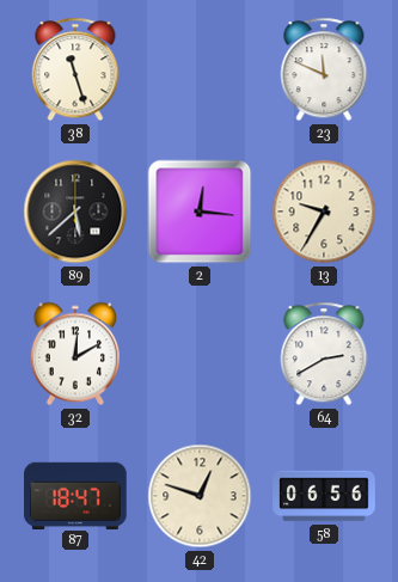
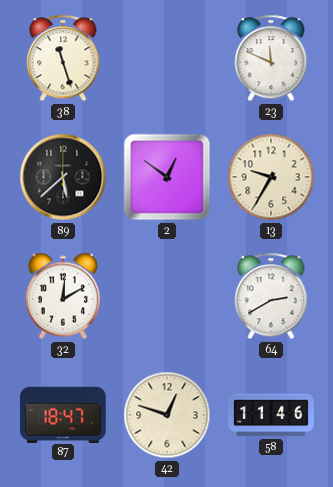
2: 12:16 -> 12:51 (167, 177)
58: 06:56 -> 11:46 (271, 415)
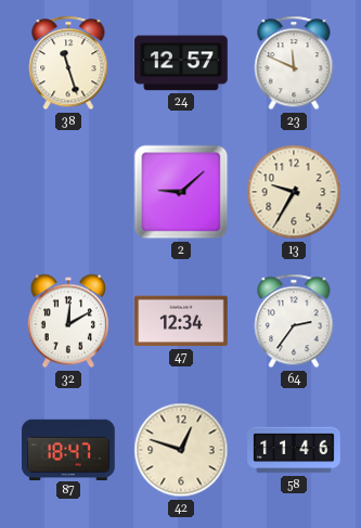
24: none -> 12:57 (181, 63)
89: 5:38 -> none (63, 177)
2: 12:51 -> 9:08 (181, 192)
47: none -> 12:34 (181, 321)
64: 2:40 -> 2:36 (294, 321)
